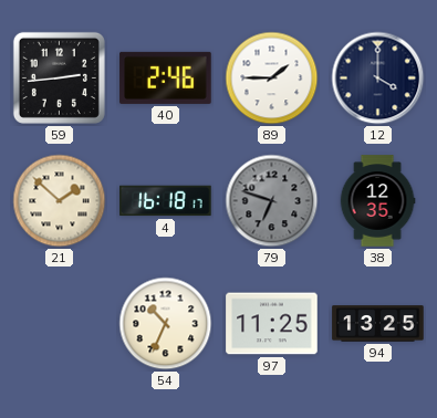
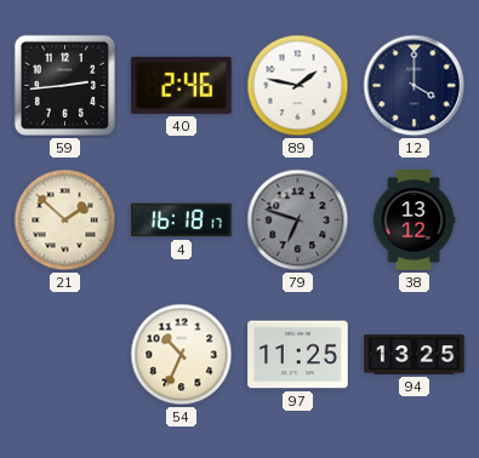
89: 1:45 -> 1:47 (298, 86)
38: 12:35 -> 13:12 (414, 221)
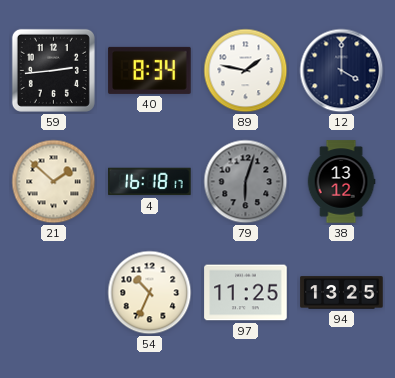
40: 2:46 -> 8:34 (150, 70)
79: 6:48 -> 6:03 (246, 182)
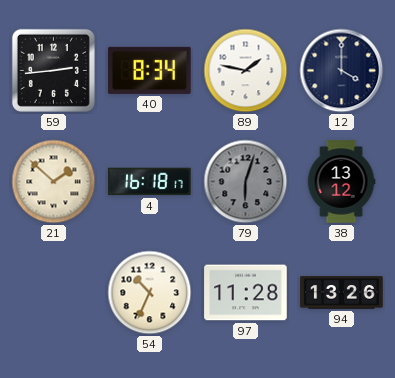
97: 11:25 -> 11:28 (246, 293)
94: 13:25 -> 13:26 (342, 293)
